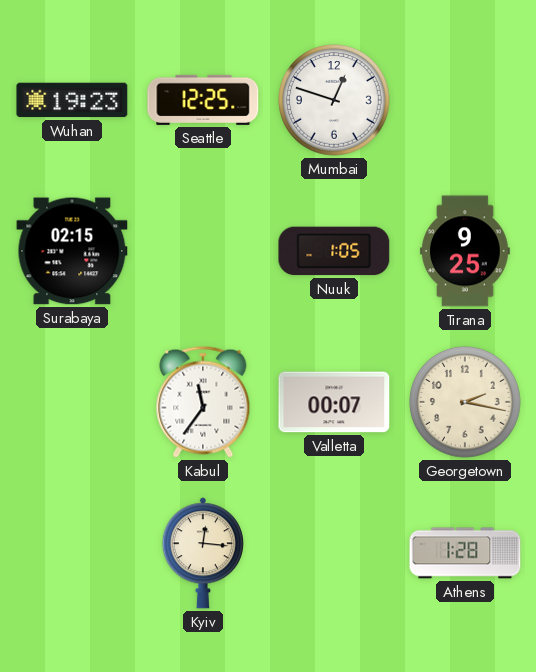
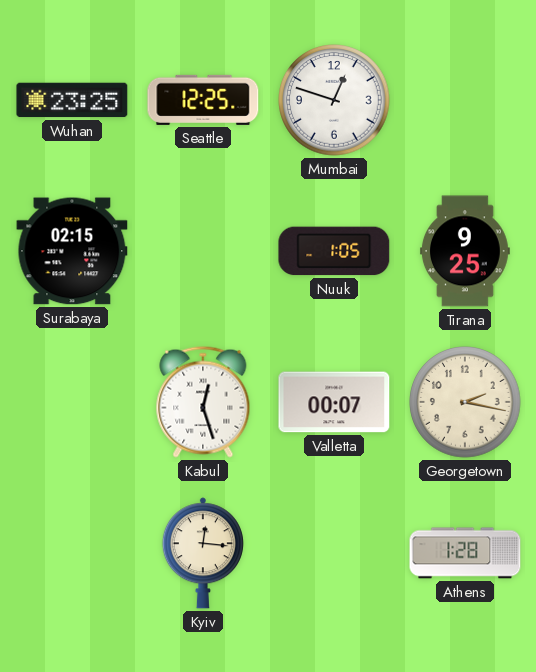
Wuhan: 19:23 -> 23:25 (72, 100)
Kabul: 11:36 -> 12:27 (203, 402)
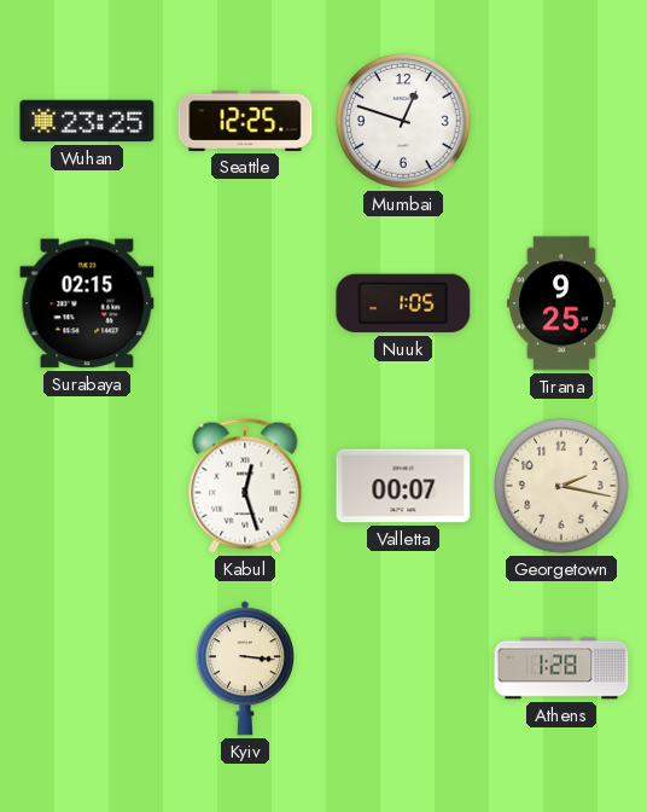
Kyiv: 12:16 -> 3:16 (245, 668)
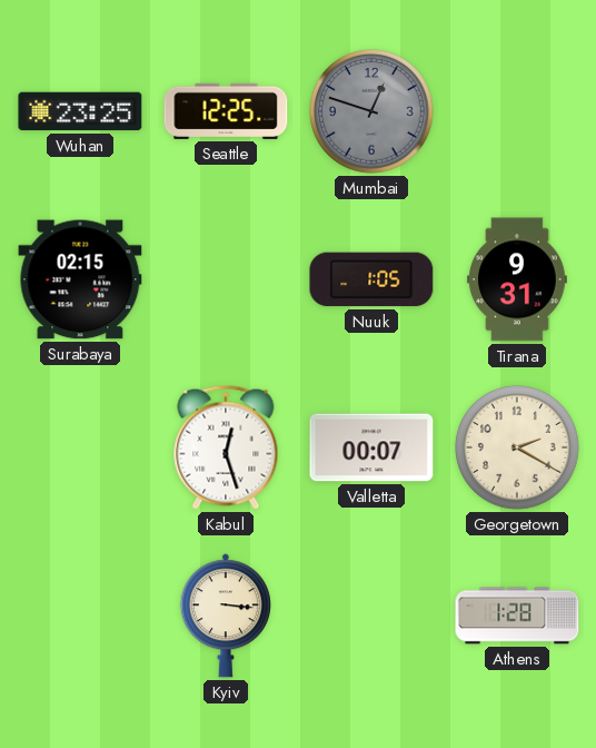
Mumbai dial: white -> grey (371, 111)
Tirana: 9:25 -> 9:31 (517, 279)
Georgetown: 2:17 -> 2:20 (517, 447)
